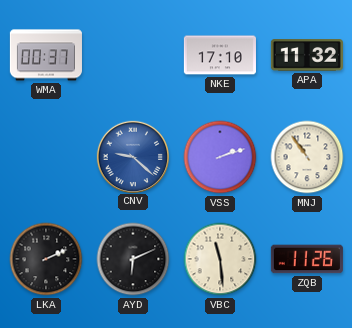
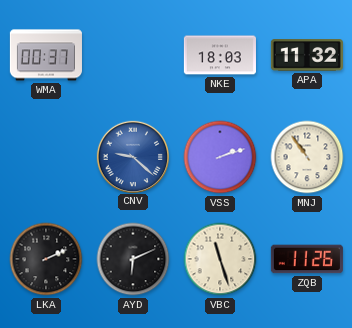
NKE: 17:10 -> 18:03 (220, 55)
VBC: 11:29 -> 11:27 (220, 259)
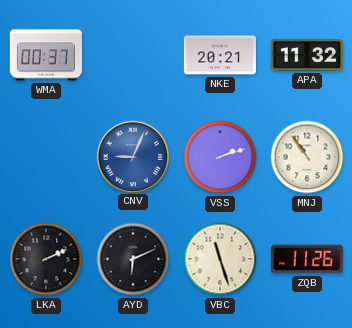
NKE: 18:03 -> 20:21 (220, 55)
CNV: 9:22 -> 9:04 (132, 156)
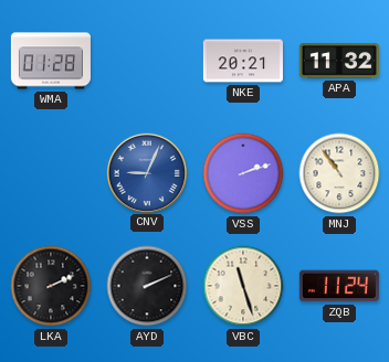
WMA: 00:37 -> 01:28 (51, 61)
AYD: 6:11 -> 2:11 (147, 286)
ZQB: 11:26 -> 11:24 (339, 286)
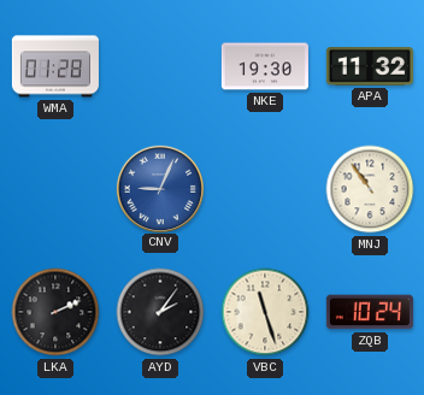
NKE: 20:21 -> 19:30 (265, 66)
VSS: 2:12 -> none (243, 173)
AYD: 2:11 -> 2:06 (160, 312)
ZQB: 11:24 -> 10:24 (370, 312)
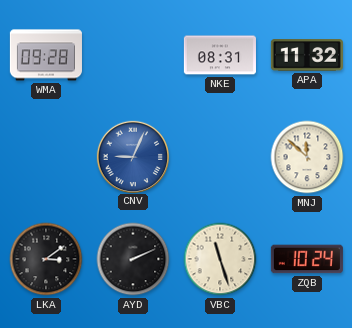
WMA: 01:28 -> 09:28 (46, 55)
NKE: 19:30 -> 08:31 (220, 55)
MNJ: 10:54 -> 11:52 (307, 157)
LKA: 2:11 -> 3:09 (46, 259)
AYD: 2:06 -> 2:11 (133, 259)
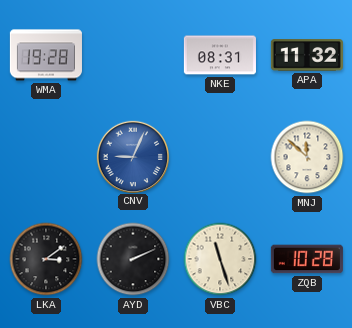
WMA: 09:28 -> 19:28 (46, 55)
ZQB: 10:24 -> 10:28 (307, 259)
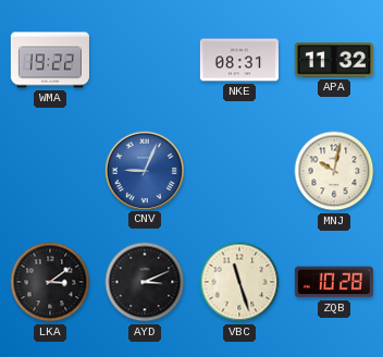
WMA: 19:28 -> 19:22 (50, 60)
MNJ: 11:52 -> 10:02 (334, 171)
AYD: 2:11 -> 3:11 (145, 282)
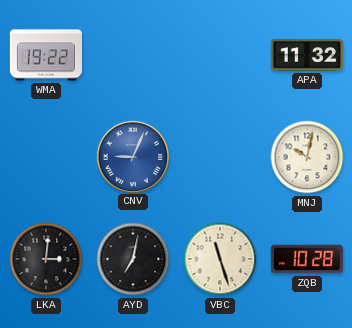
NKE: 08:31 -> none (239, 60)
LKA: 3:09 -> 3:01 (46, 259)
AYD: 3:11 -> 7:02 (133, 259)
